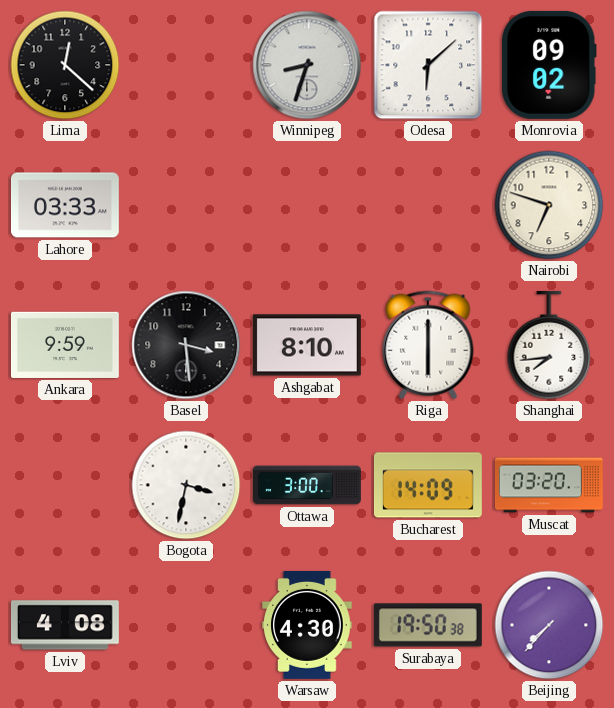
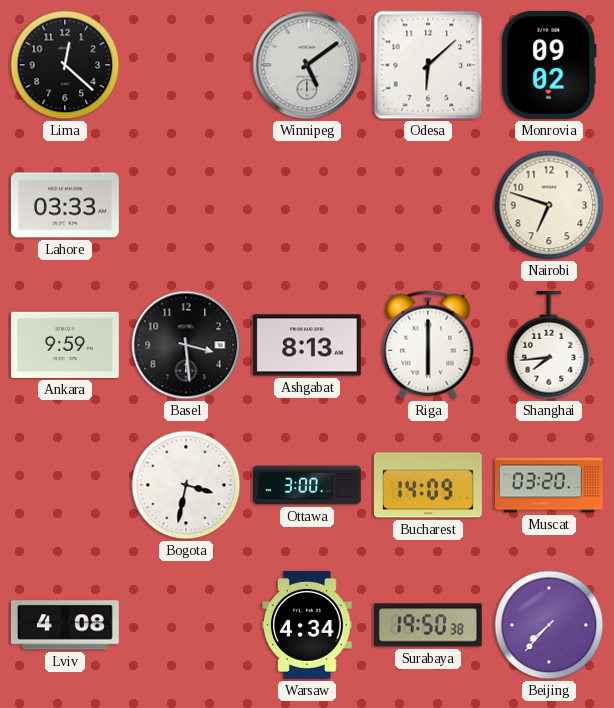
Winnipeg: 8:33 -> 5:09 (307, 65)
Ashgabat: 8:10 -> 8:13 (307, 345)
Warsaw: 4:30 -> 4:34 (307, 625)
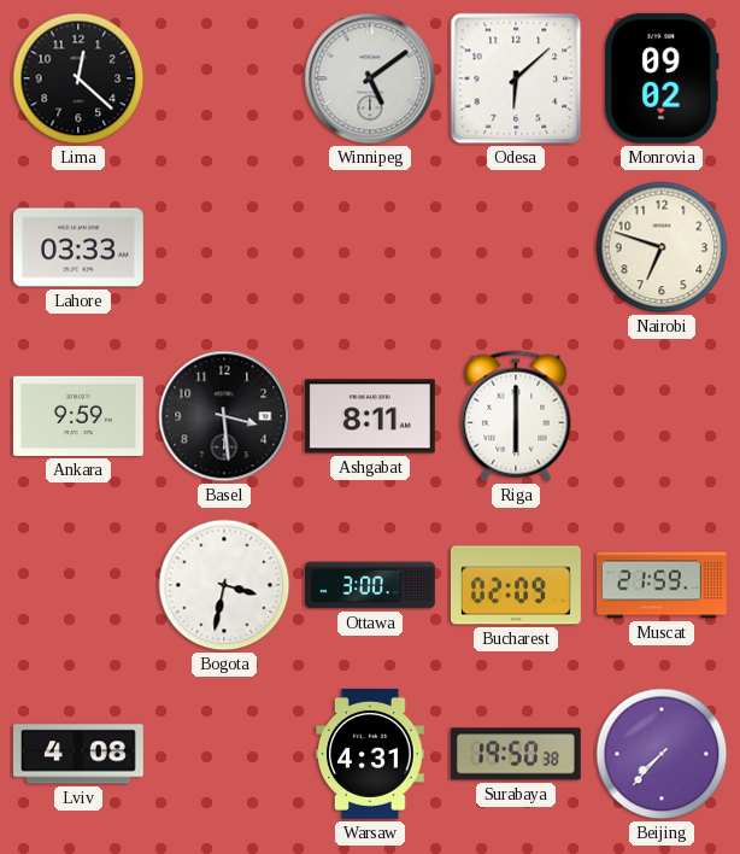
Ashgabat: 8:13 -> 8:11 (370, 416)
Shanghai: 7:44 -> none (549, 345)
Bucharest: 14:09 -> 02:09 (516, 585)
Muscat: 03:20 -> 21:59 (662, 585)
Warsaw: 4:34 -> 4:31 (370, 754)
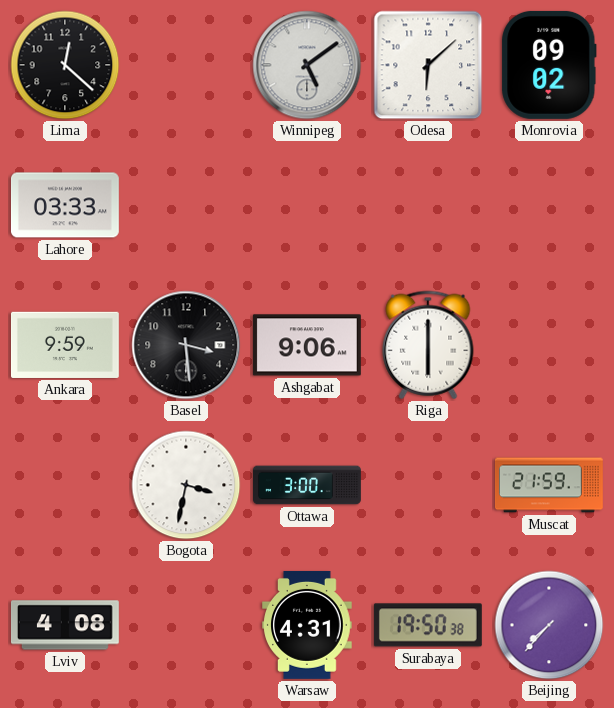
Nairobi: 6:48 -> none (662, 247)
Ashgabat: 8:11 -> 9:06 (307, 345)
Bucharest: 02:09 -> none (516, 585)
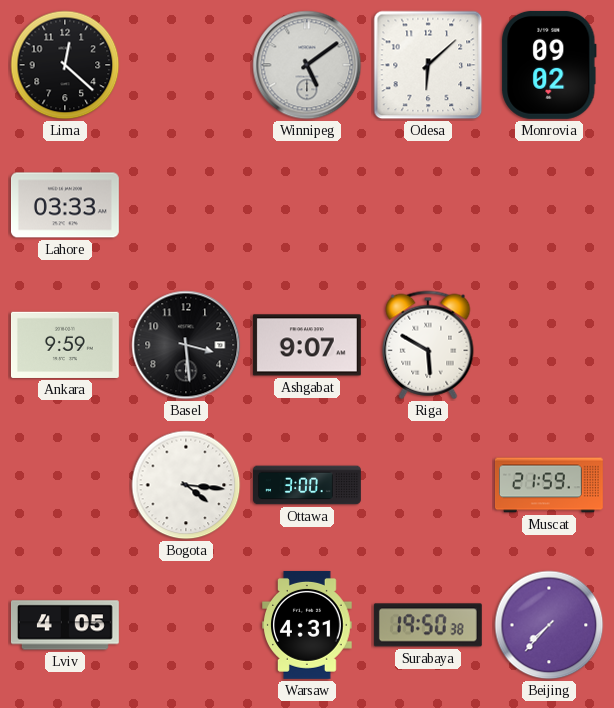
Ashgabat: 9:06 -> 9:07 (307, 345)
Riga: 6:00 -> 5:50 (428, 345)
Bogota: 3:32 -> 4:16 (186, 485)
Lviv: 4:08 -> 4:05 (65, 625)
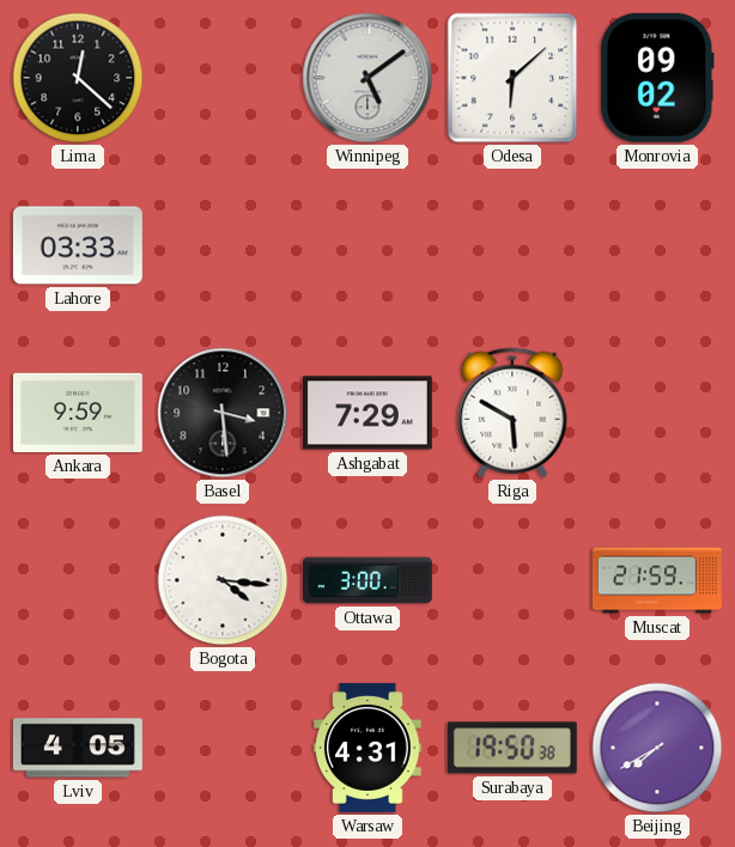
Ashgabat: 9:07 -> 7:29 (367, 413)
Beijing: 7:37 -> 7:40 (657, 748)
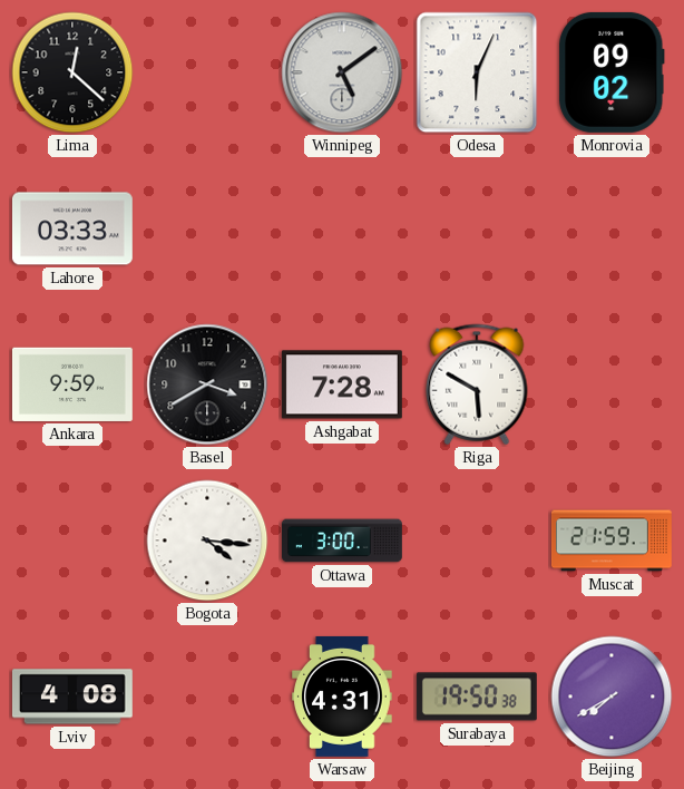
Odesa: 6:08 -> 6:04 (477, 72)
Basel: 3:29 -> 3:40 (207, 384)
Ashgabat: 7:29 -> 7:28 (342, 384)
Lviv: 4:05 -> 4:08 (72, 697)
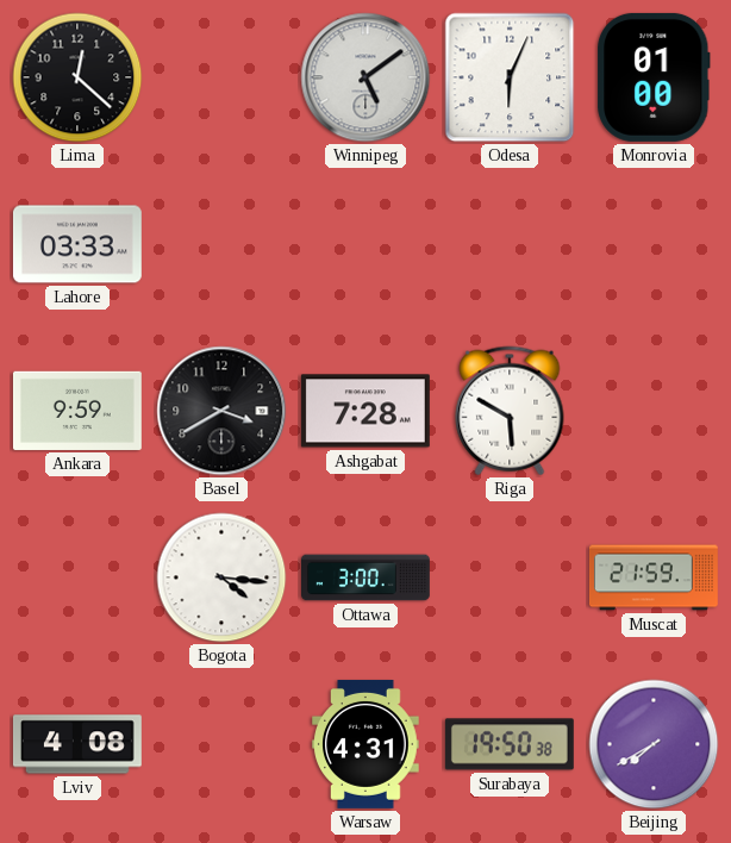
Monrovia: 09:02 -> 01:00 (654, 77)
